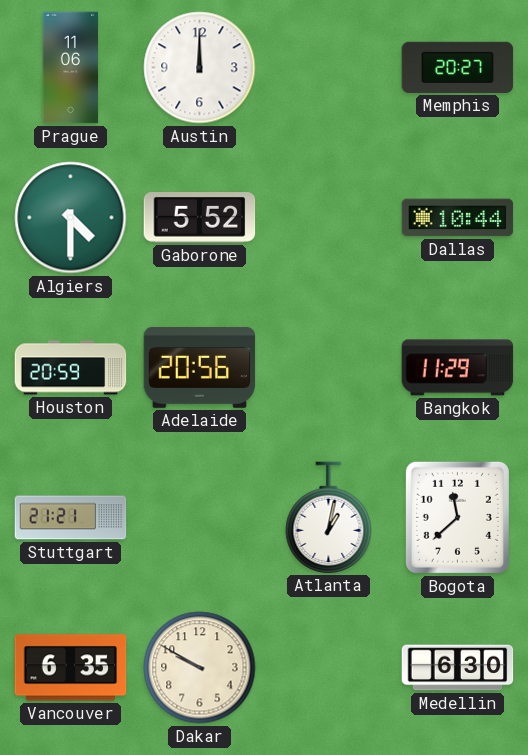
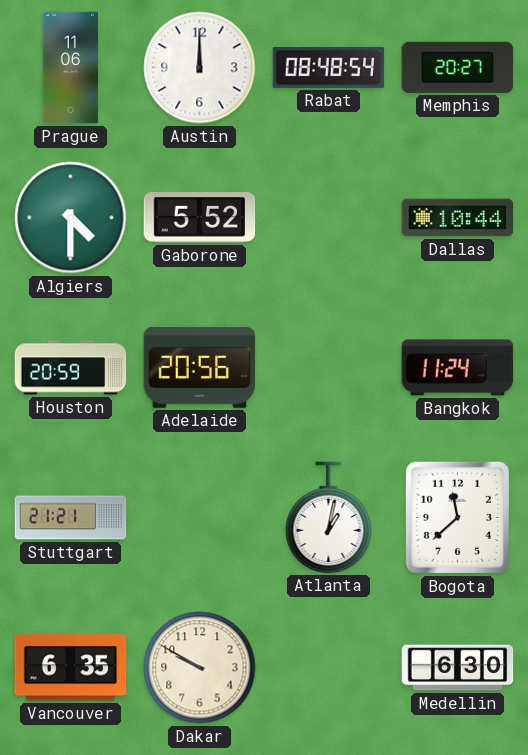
Rabat: none -> 08:48 (329, 67)
Bangkok: 11:29 -> 11:24 (458, 368)
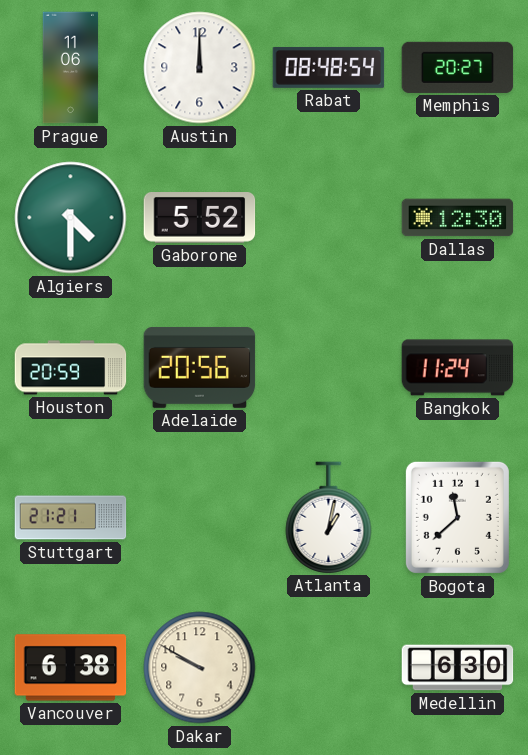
Dallas: 10:44 -> 12:30 (458, 218)
Vancouver: 6:35 -> 6:38 (71, 668)
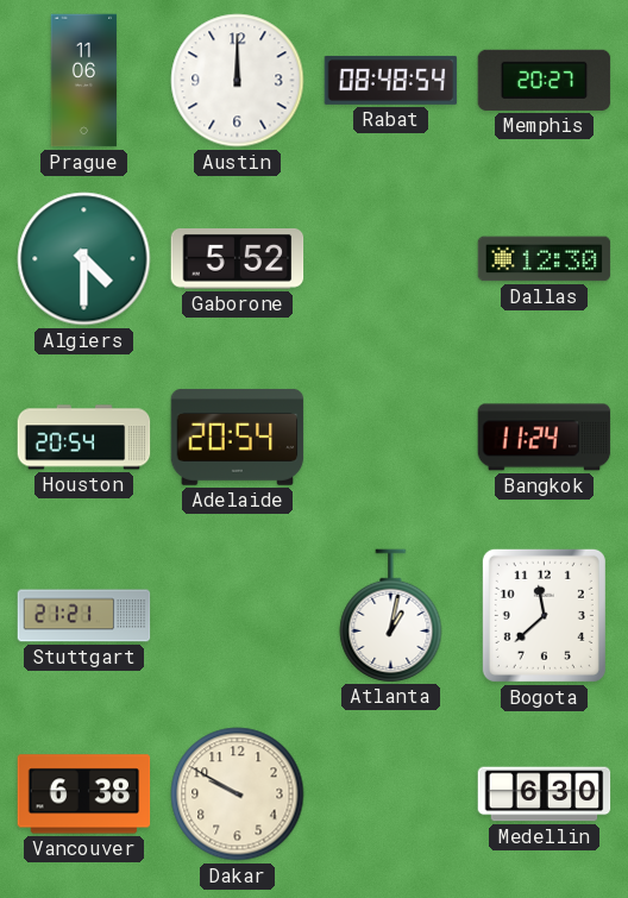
Houston: 20:59 -> 20:54 (84, 438)
Adelaide: 20:56 -> 20:54 (238, 438)
